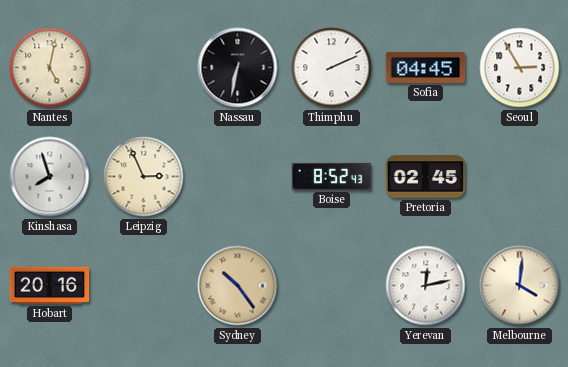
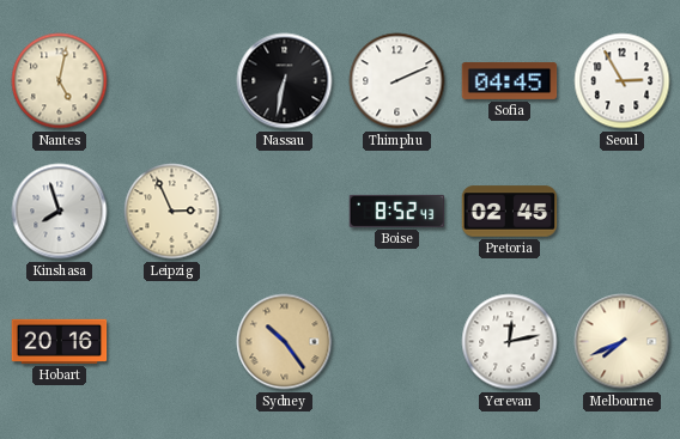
Melbourne: 4:01 -> 7:41 (623, 342)
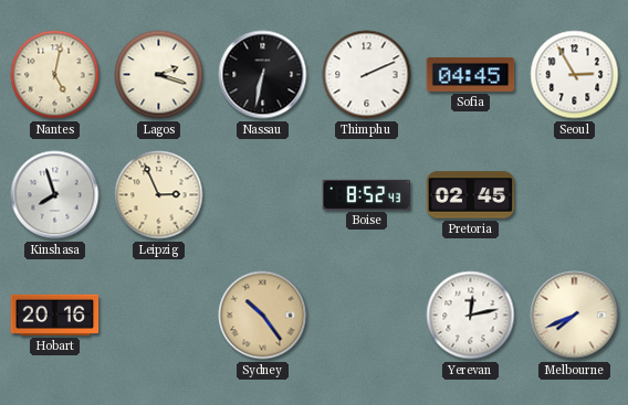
Lagos: none -> 2:18 (159, 75)
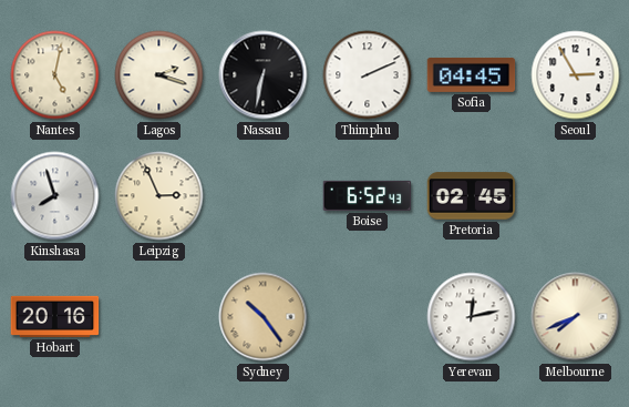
Boise: 8:52 -> 6:52 (368, 195)
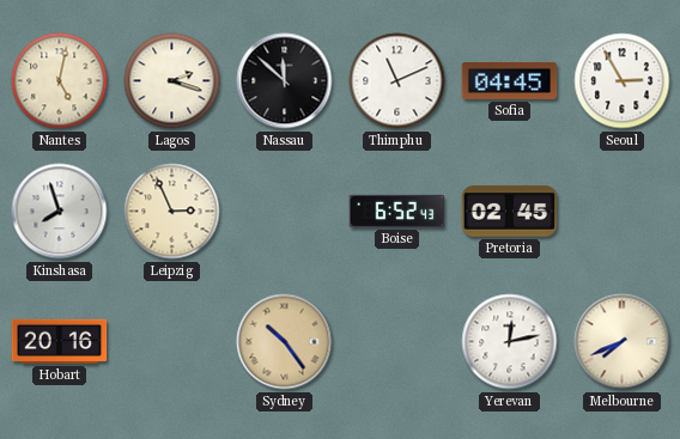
Nassau: 6:32 -> 11:52 (285, 81)
Thimphu: 2:11 -> 11:11 (397, 81)
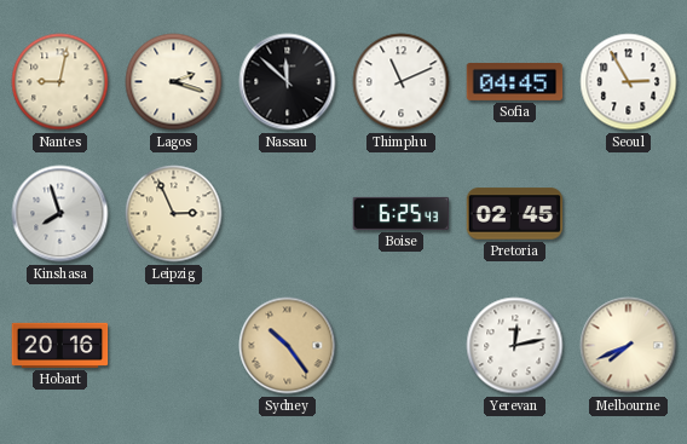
Nantes: 5:02 -> 9:02 (60, 82)
Boise: 6:52 -> 6:25 (402, 213)
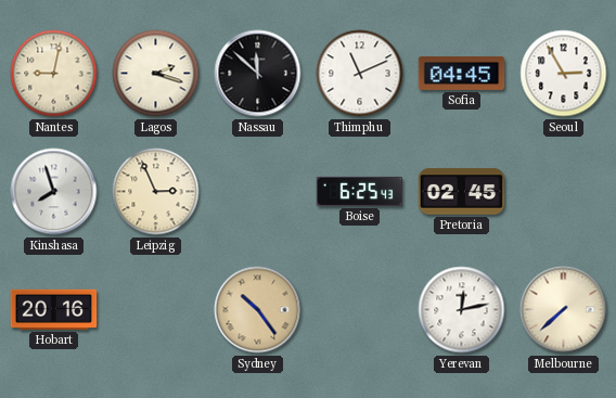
Melbourne: 7:41 -> 7:38 (564, 310)
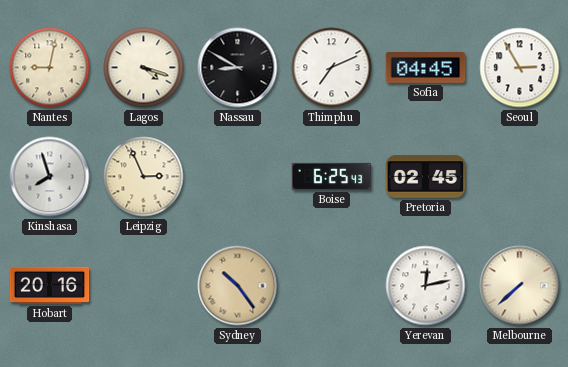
Lagos: 2:18 -> 4:18 (144, 68)
Nassau: 11:52 -> 8:50 (238, 68)
Thimphu: 11:11 -> 7:11 (332, 68)
